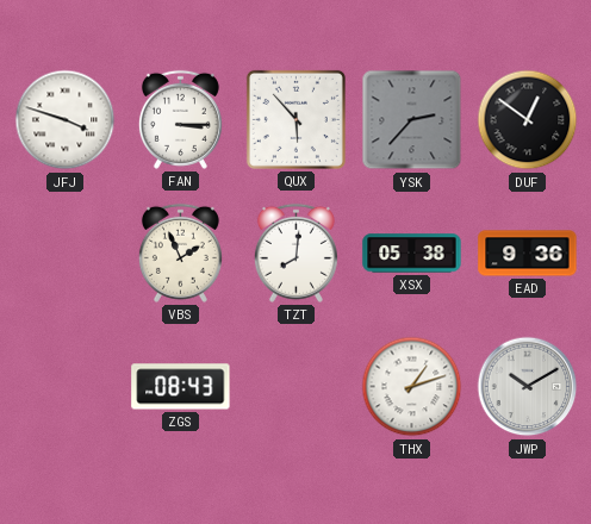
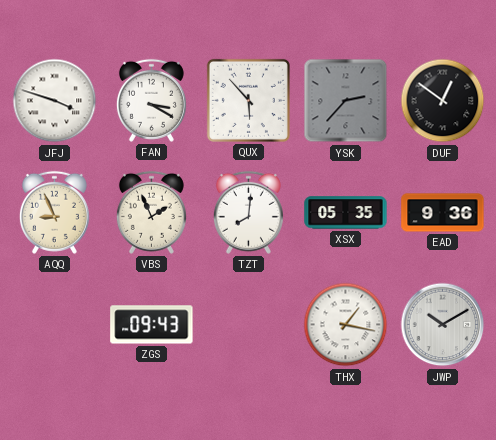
FAN: 3:15 -> 3:20 (151, 100)
AQQ: none -> 8:56 (54, 212)
XSX: 05:38 -> 05:35 (346, 213)
ZGS: 08:43 -> 09:43 (152, 325)
THX: 1:12 -> 1:17 (346, 325)
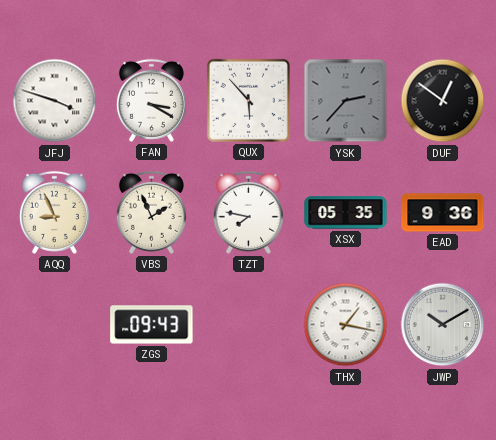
TZT: 8:01 -> 7:47 (248, 212)
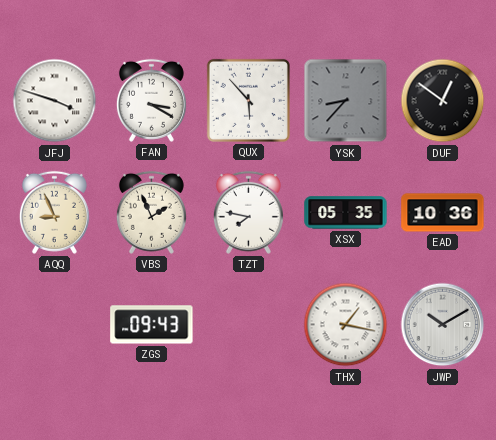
YSK: 2:37 -> 8:37 (346, 101)
EAD: 9:36 -> 10:36 (443, 213)
